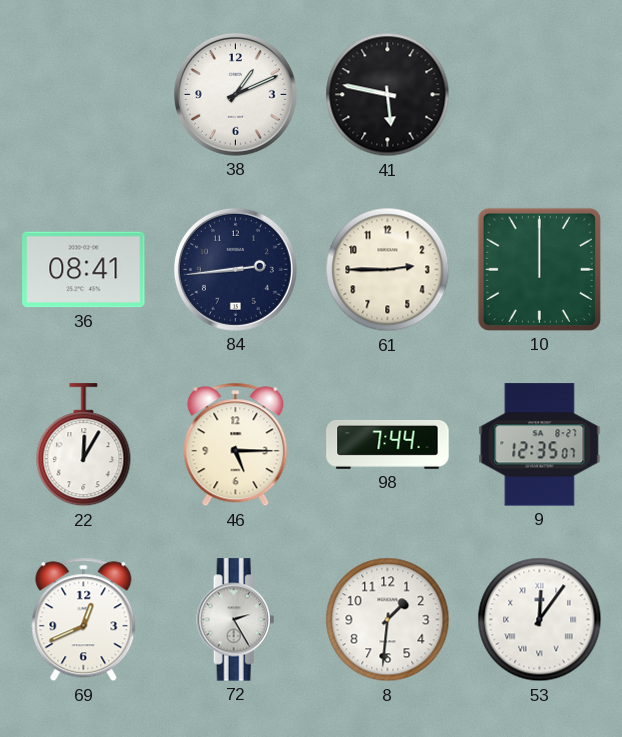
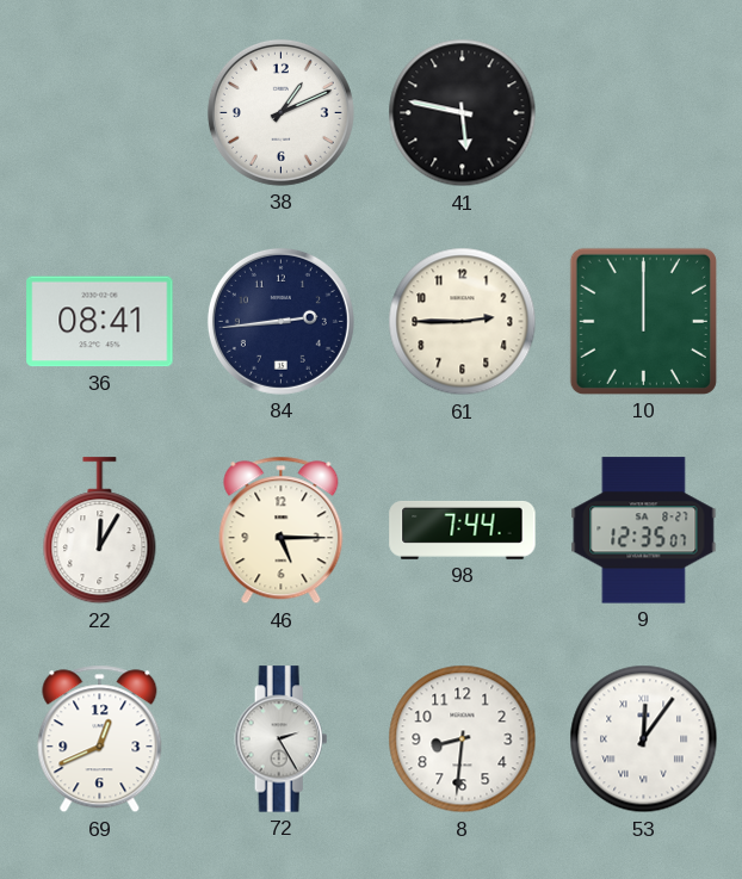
8: 1:31 -> 8:31 (463, 739)
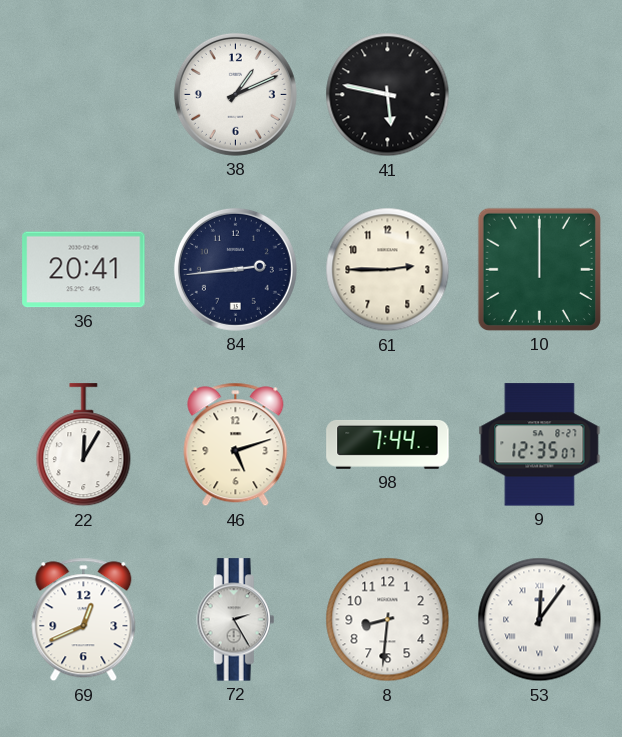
36: 08:41 -> 20:41 (84, 270)
46: 5:15 -> 5:12 (236, 445)
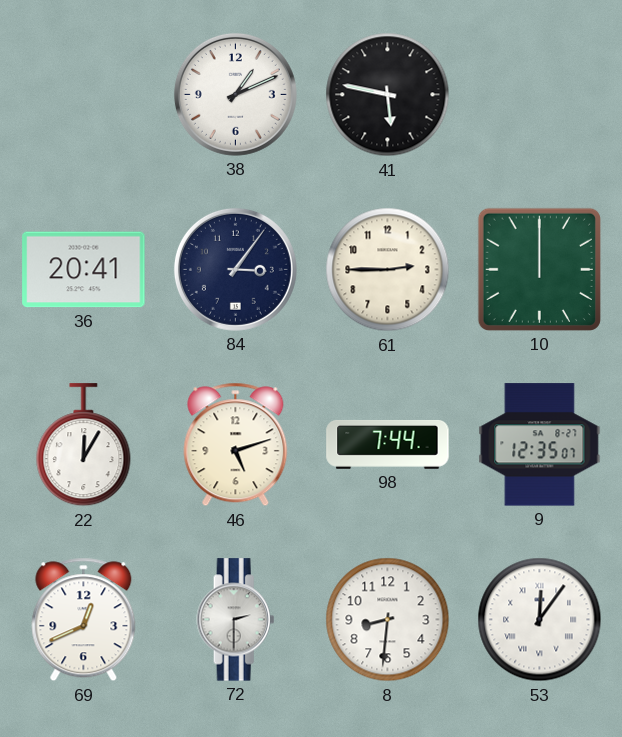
84: 2:44 -> 3:06 (235, 269)
72: 2:25 -> 2:30 (236, 620)
